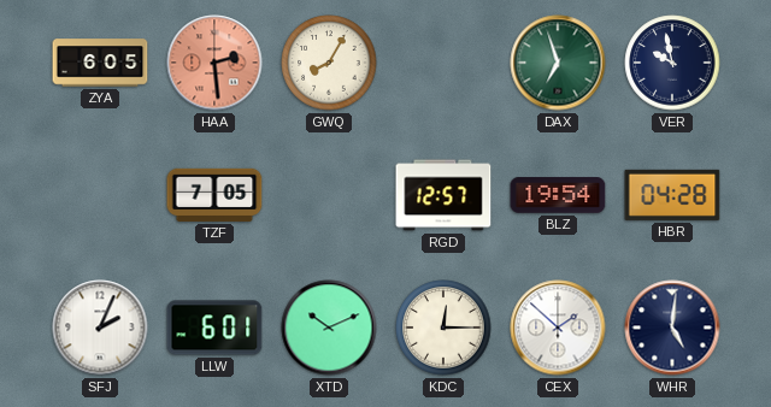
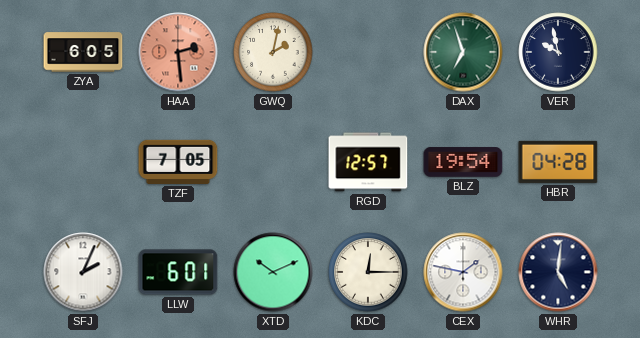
GWQ: 8:05 -> 2:02 (273, 52)
CEX: 1:52 -> 1:47 (463, 272)
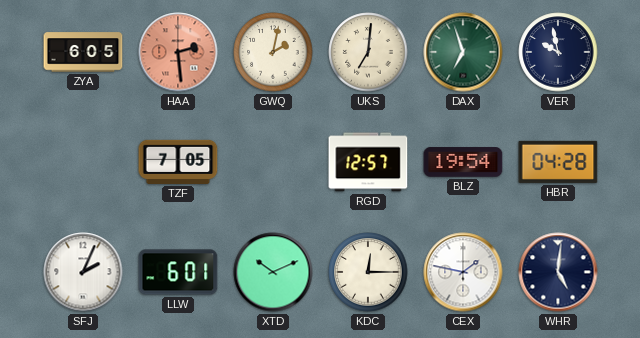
UKS: none -> 7:01 (368, 52)
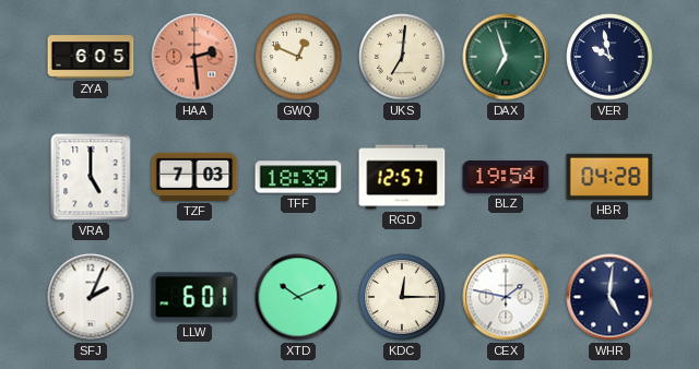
GWQ: 2:02 -> 12:49 (298, 57)
VRA: none -> 5:00 (91, 177)
TZF: 7:05 -> 7:03 (194, 177)
TFF: none -> 18:39 (298, 177)
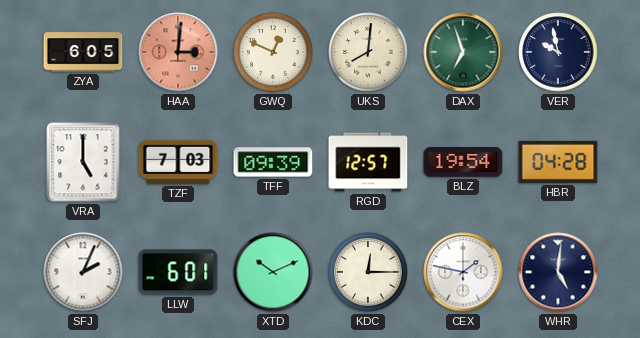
HAA: 2:29 -> 3:01 (178, 52)
UKS: 7:01 -> 8:01 (368, 52)
TFF: 18:39 -> 09:39 (273, 162)
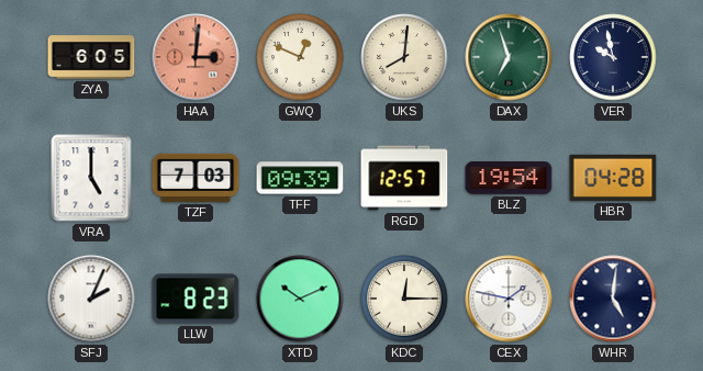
LLW: 6:01 -> 8:23 (196, 299)
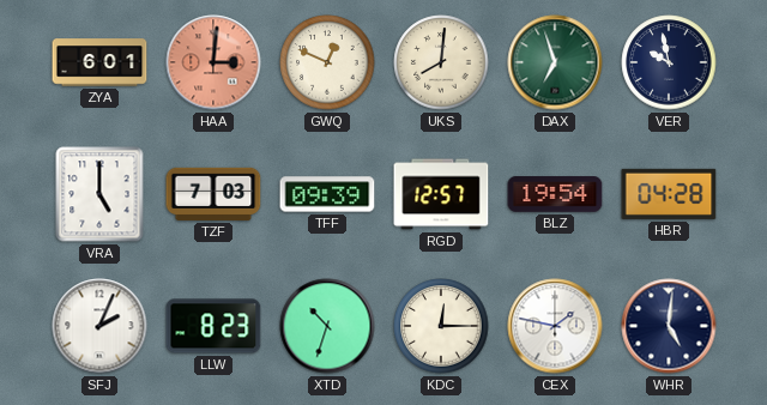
ZYA: 6:05 -> 6:01 (99, 62)
XTD: 10:11 -> 10:33 (327, 326)
